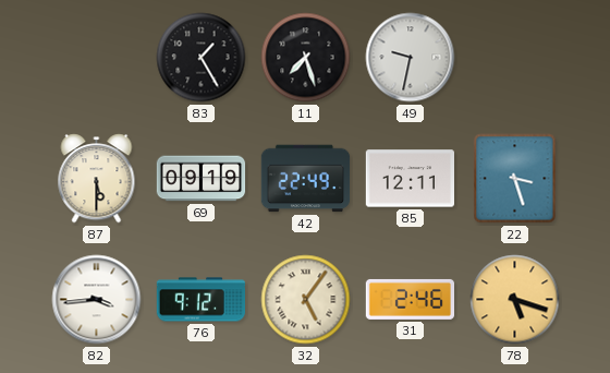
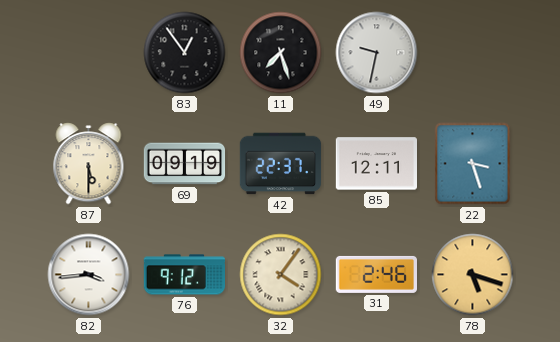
83: 1:25 -> 12:54 (185, 53)
42: 22:49 -> 22:37 (281, 164)
32: 5:06 -> 4:06 (281, 275)
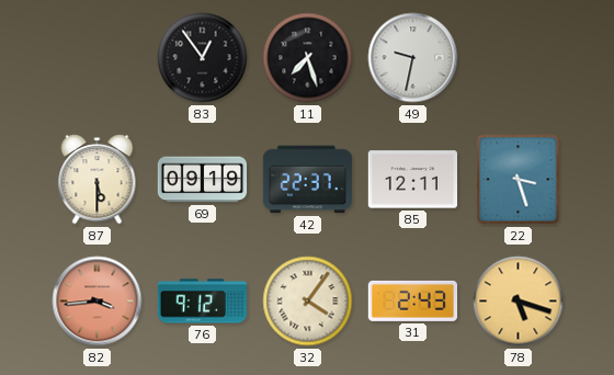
82 dial: white -> salmon (98, 302)
31: 2:46 -> 2:43 (412, 300)
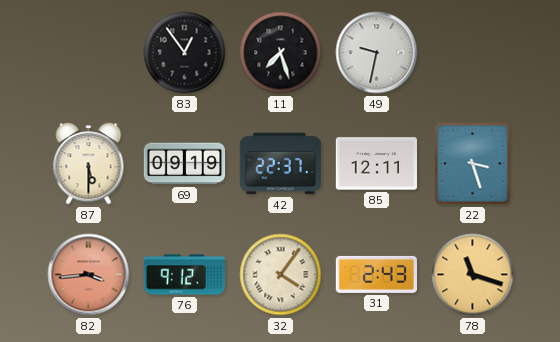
78: 5:18 -> 11:18 (473, 275)
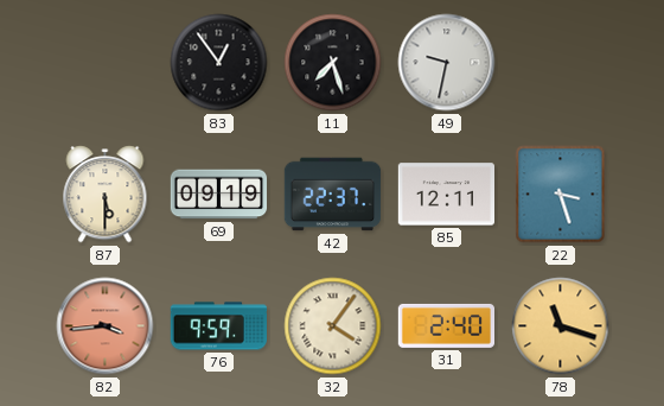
76: 9:12 -> 9:59 (218, 326)
31: 2:43 -> 2:40 (446, 325)
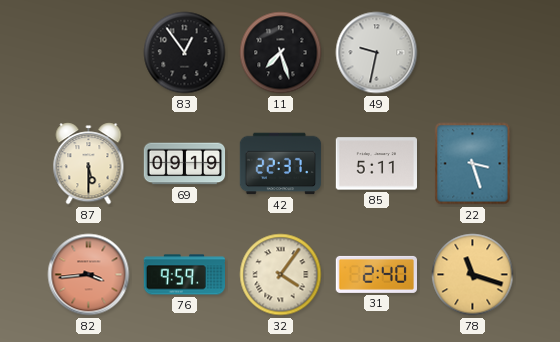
85: 12:11 -> 5:11 (376, 164)
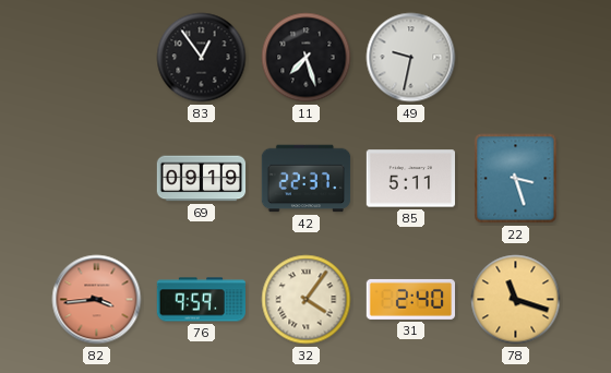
87: 5:30 -> none (89, 164)
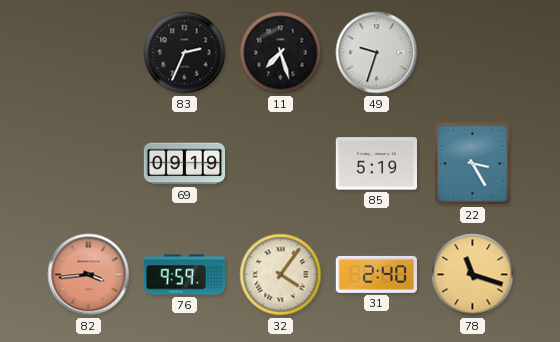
83: 12:54 -> 2:34 (185, 53)
49: 9:32 -> 9:33 (377, 53)
42: 22:37 -> none (307, 179)
85: 5:11 -> 5:19 (376, 164)
22: 3:27 -> 3:25 (473, 164)
